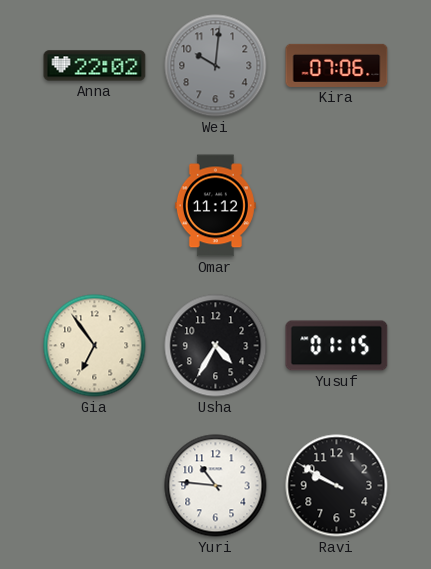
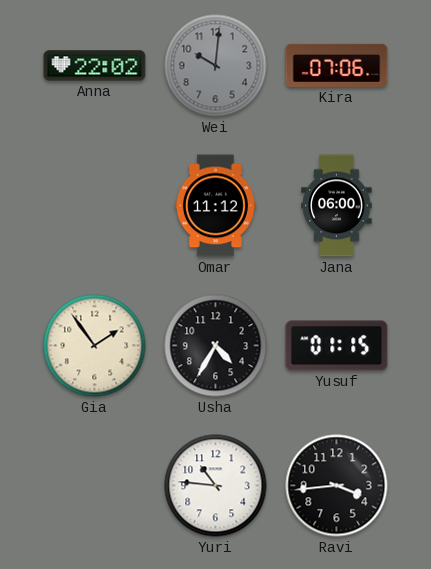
Jana: none -> 06:00 (337, 206)
Gia: 6:54 -> 1:54 (95, 346)
Ravi: 9:50 -> 3:44 (337, 486)
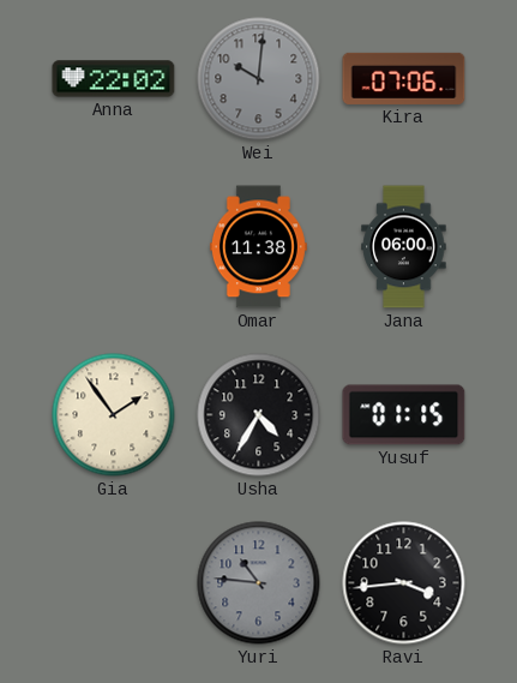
Omar: 11:12 -> 11:38 (258, 247)
Yuri dial: white -> grey (259, 583)
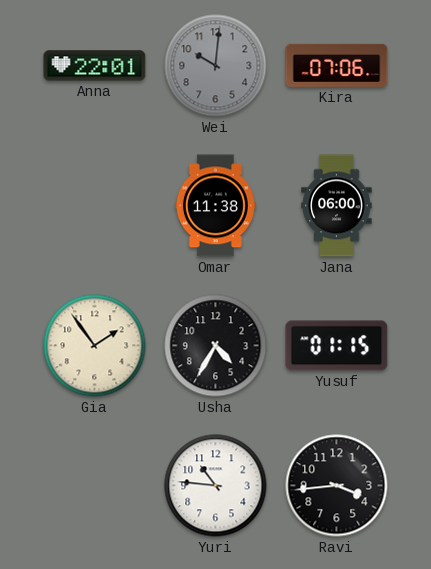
Anna: 22:02 -> 22:01 (95, 66)
Yuri dial: grey -> white (216, 486)
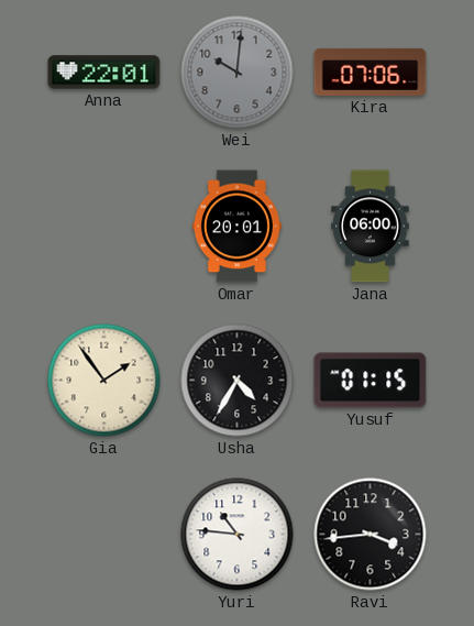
Omar: 11:38 -> 20:01 (236, 227)
